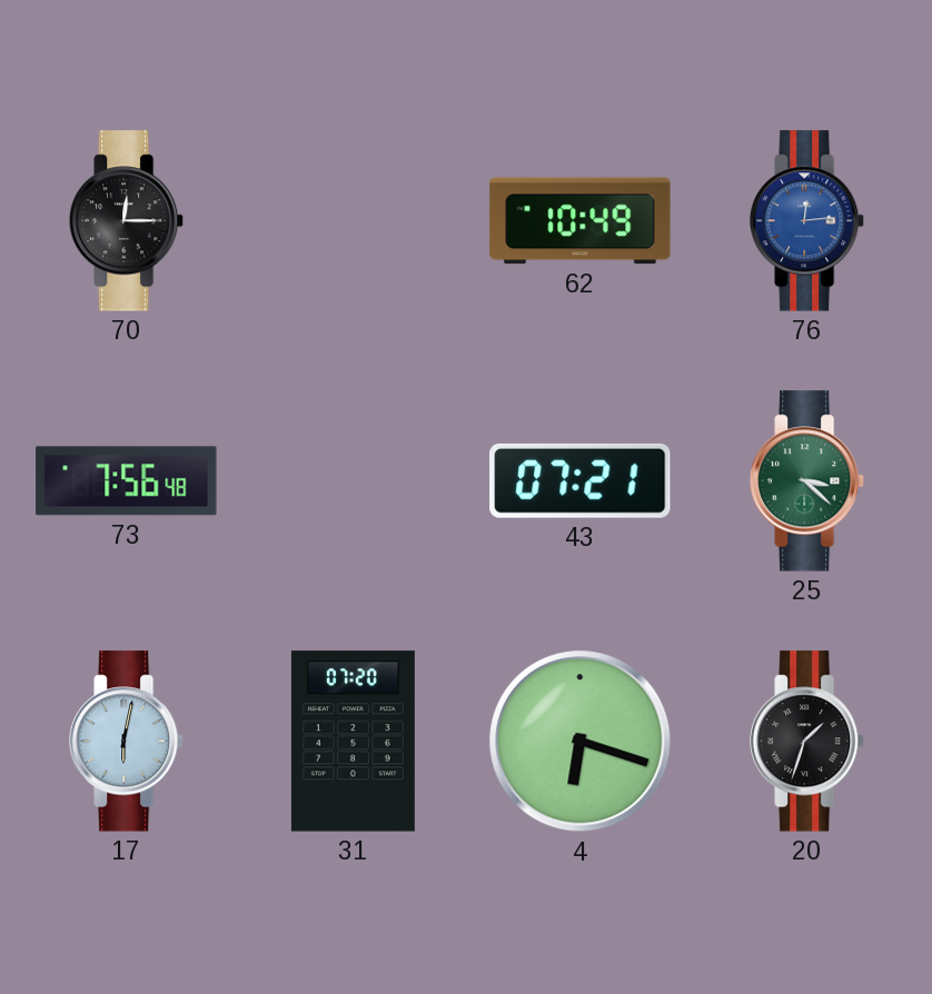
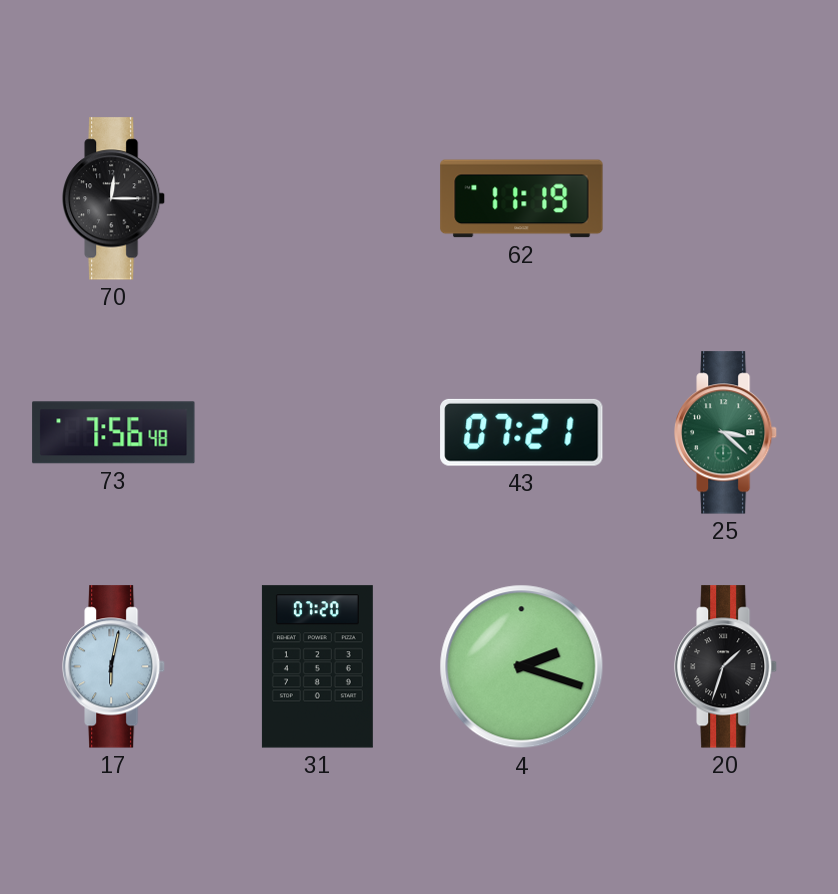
62: 10:49 -> 11:19 (522, 199)
76: 12:14 -> none (809, 221)
4: 6:18 -> 2:18 (522, 667)
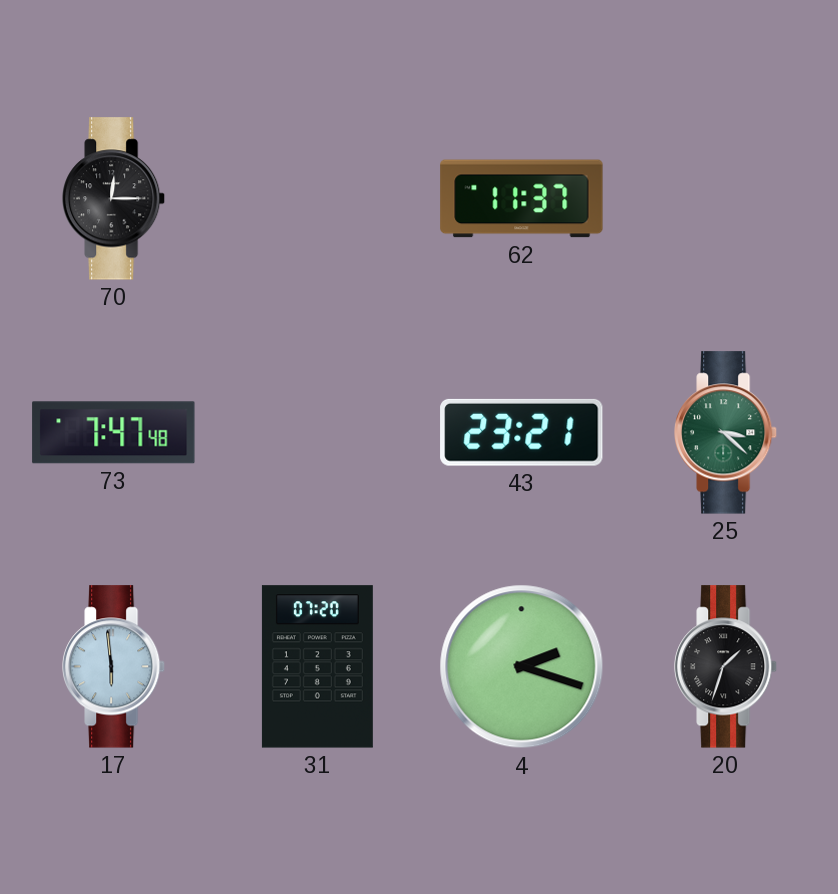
62: 11:19 -> 11:37 (522, 199)
73: 7:56 -> 7:47 (114, 433)
43: 07:21 -> 23:21 (522, 432)
17: 6:02 -> 5:59 (115, 667)
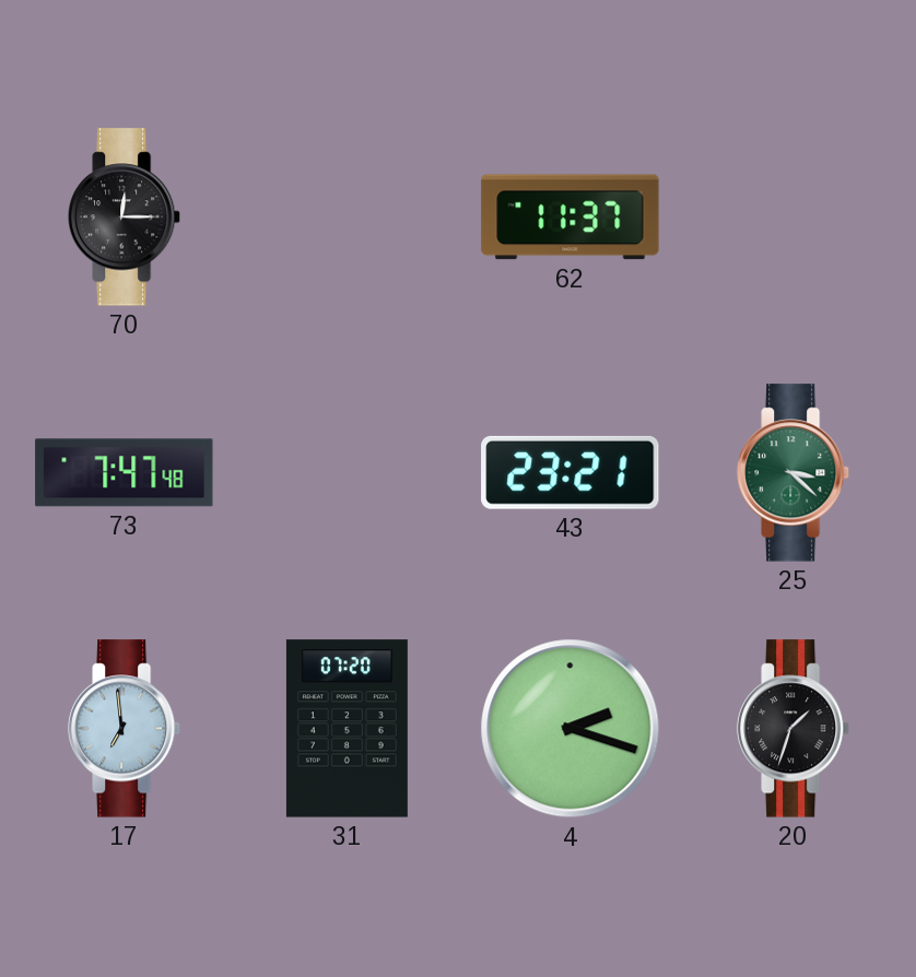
17: 5:59 -> 6:59 (126, 729)
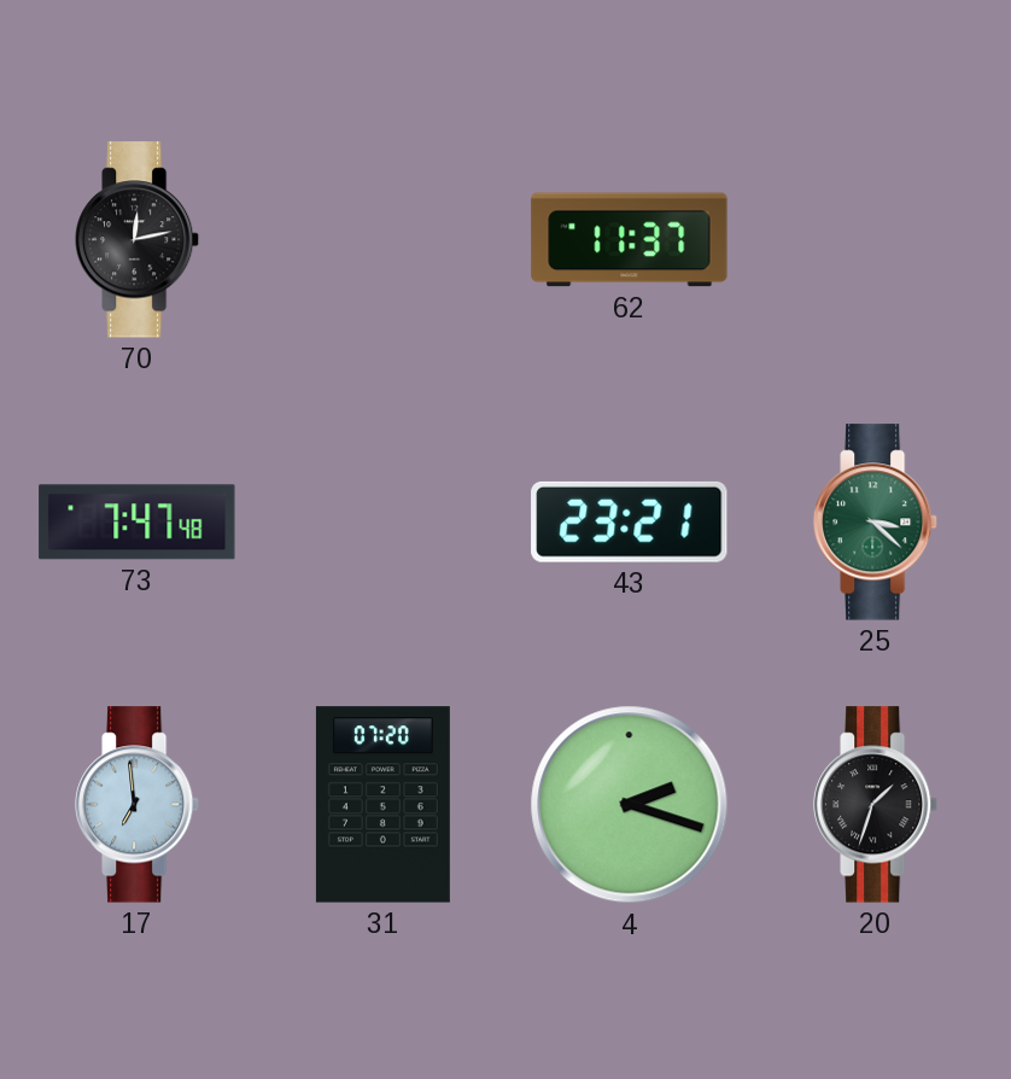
70: 12:15 -> 12:13 (139, 240)
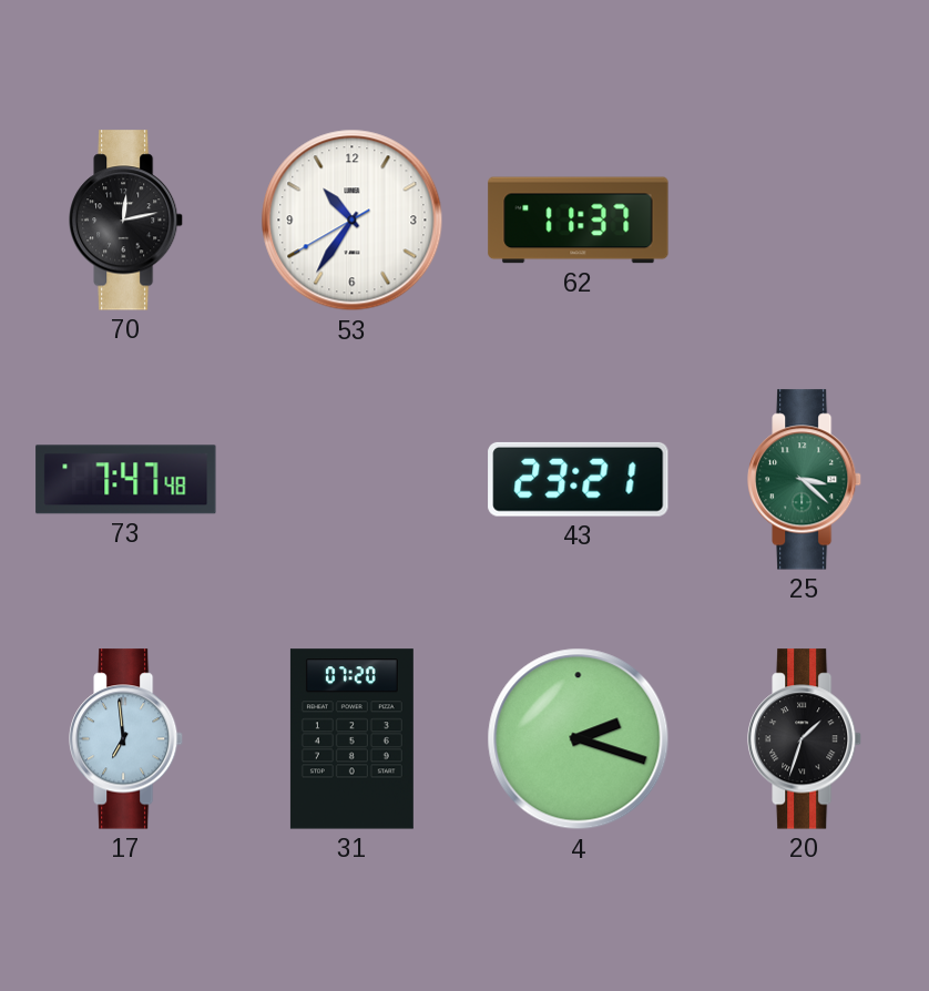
53: none -> 10:35 (353, 221)
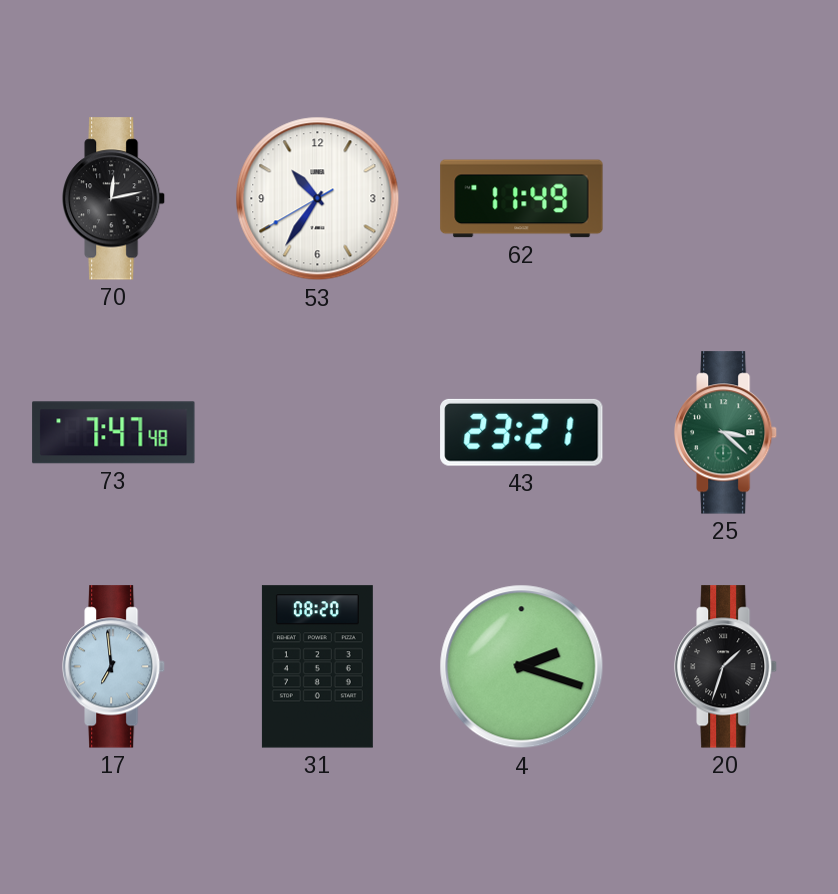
62: 11:37 -> 11:49 (522, 199)
31: 07:20 -> 08:20 (317, 667)
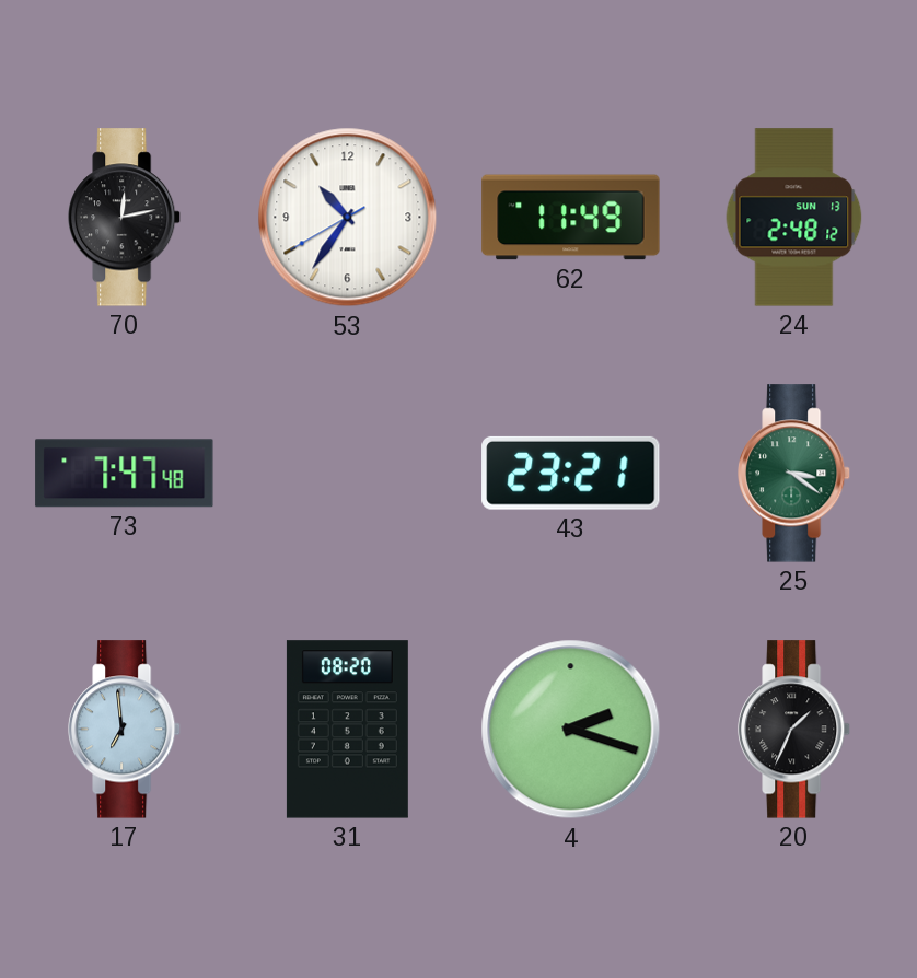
24: none -> 2:48 (794, 218)
25: 3:22 -> 3:21 (796, 474)
20: 1:33 -> 1:34 (796, 730)
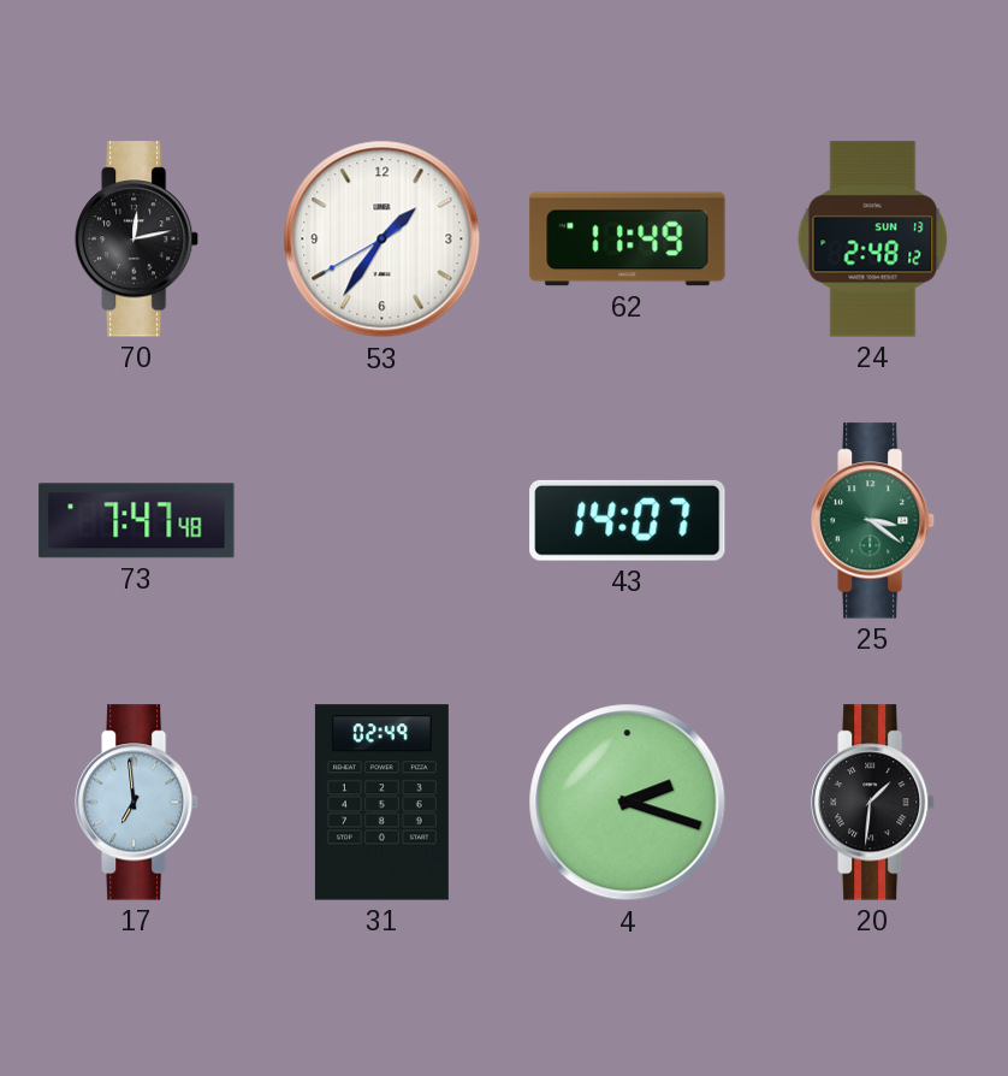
53: 10:35 -> 1:35 (383, 240)
43: 23:21 -> 14:07 (628, 520)
31: 08:20 -> 02:49 (381, 803)
20: 1:34 -> 1:31 (874, 803)
